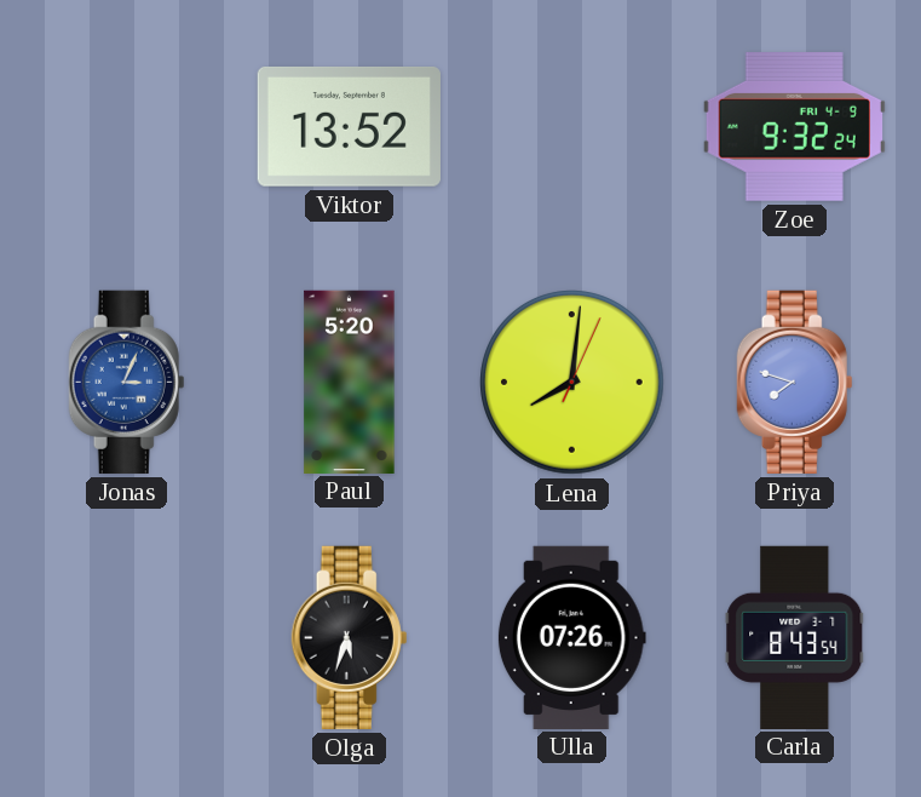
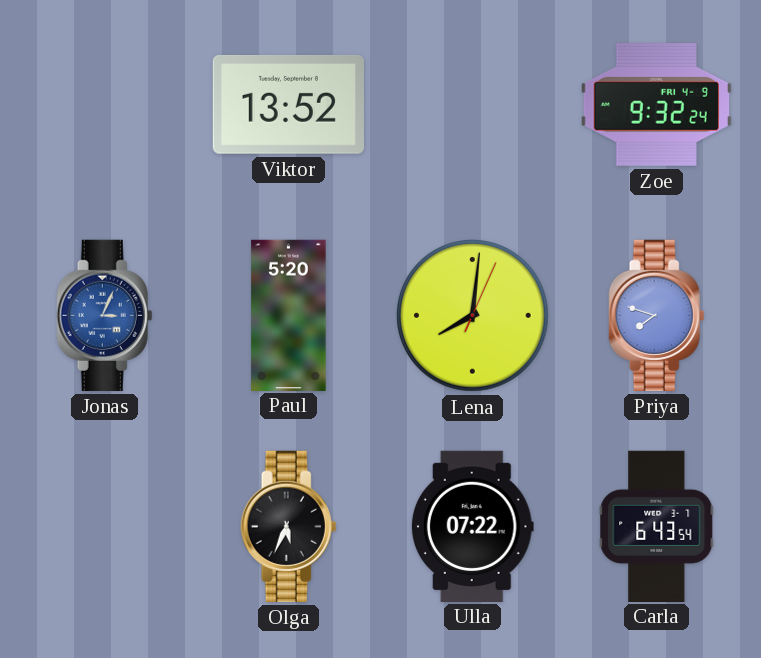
Olga: 5:33 -> 5:34 (289, 526)
Ulla: 07:26 -> 07:22 (472, 526)
Carla: 8:43 -> 6:43 (657, 526)
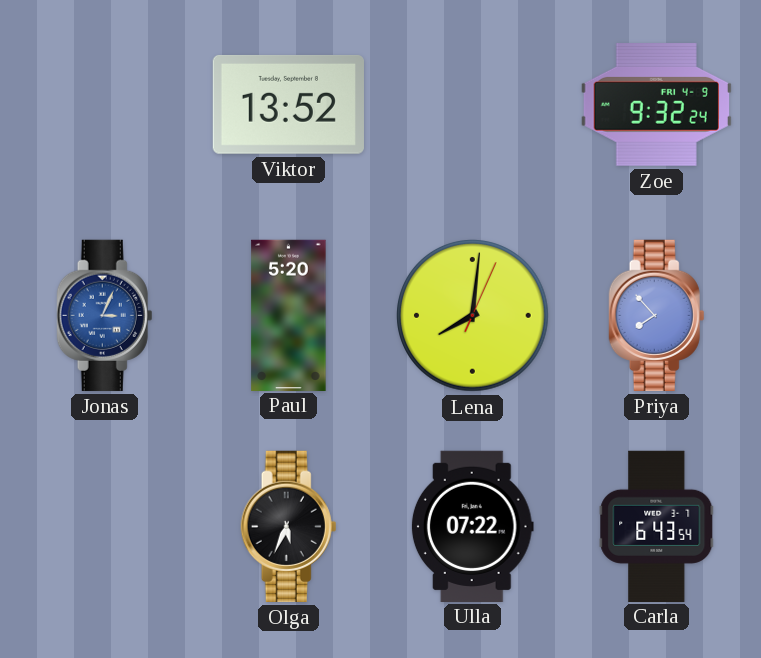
Priya: 7:48 -> 7:53 (657, 315)
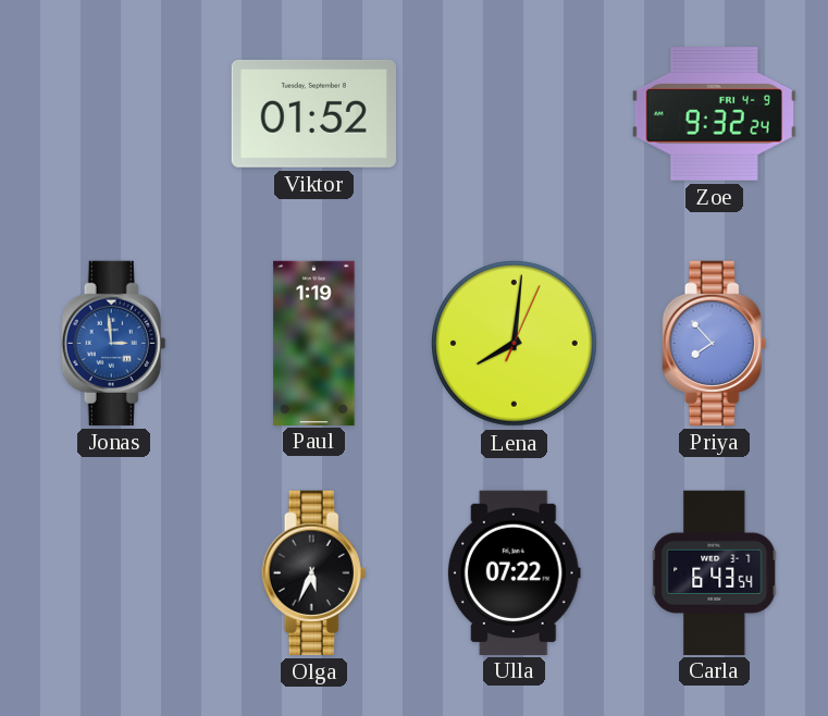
Viktor: 13:52 -> 01:52 (313, 113)
Jonas: 3:04 -> 2:59 (114, 343)
Paul: 5:20 -> 1:19 (314, 343)
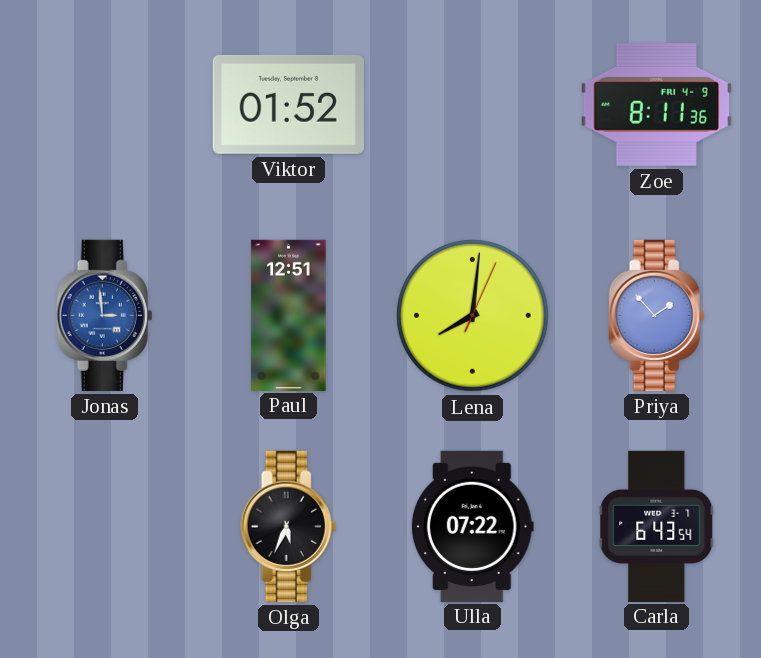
Zoe: 9:32 -> 8:11 (656, 104)
Paul: 1:19 -> 12:51 (289, 315)
Priya: 7:53 -> 1:53 (657, 315)
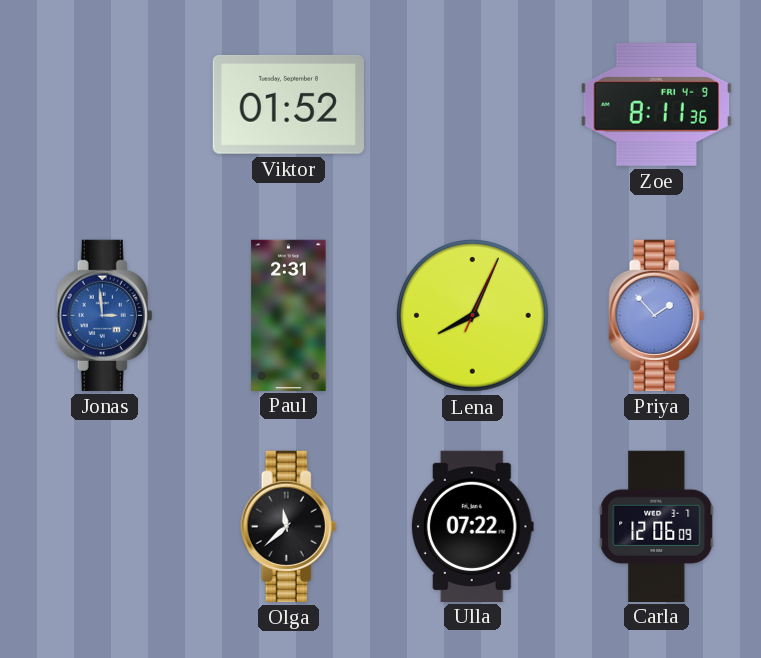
Paul: 12:51 -> 2:31 (289, 315)
Lena: 8:01 -> 8:04 (473, 316)
Olga: 5:34 -> 11:38 (289, 526)
Carla: 6:43 -> 12:06 (657, 526)
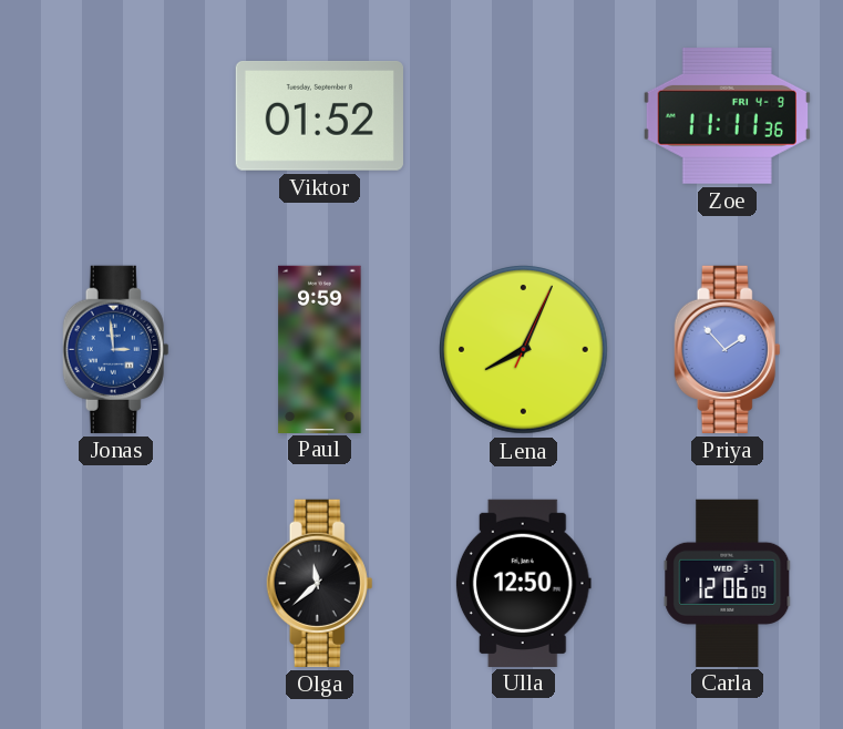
Zoe: 8:11 -> 11:11 (727, 115)
Paul: 2:31 -> 9:59 (320, 349)
Ulla: 07:22 -> 12:50 (523, 583)
